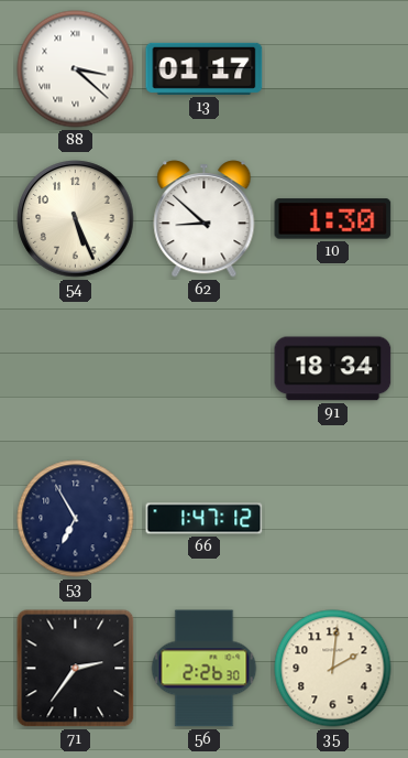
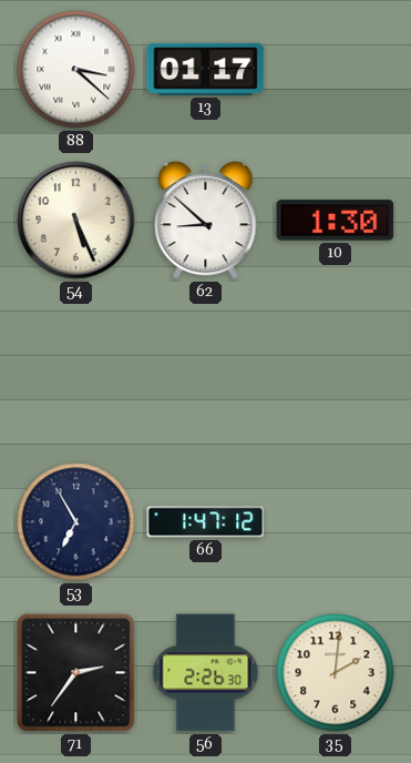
91: 18:34 -> none (333, 369)
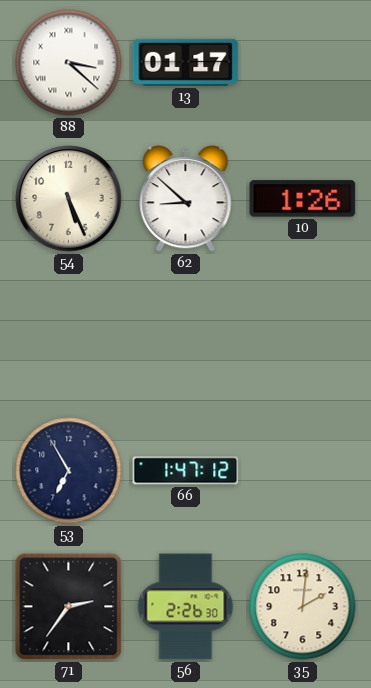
10: 1:30 -> 1:26 (303, 199)
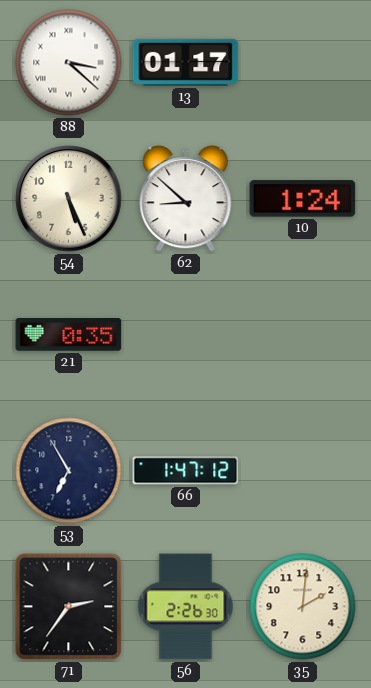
10: 1:26 -> 1:24 (303, 199)
21: none -> 0:35 (69, 335)
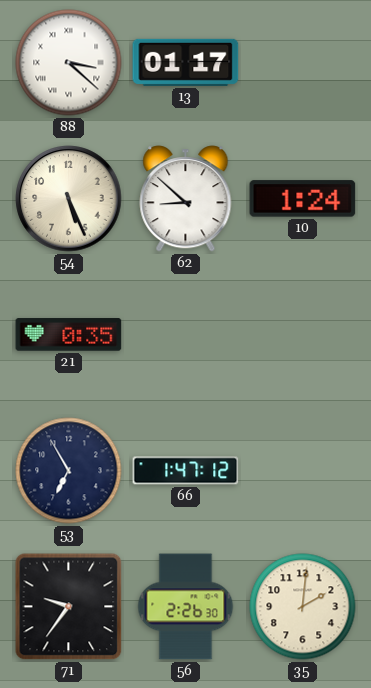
71: 2:36 -> 9:36 (69, 607)
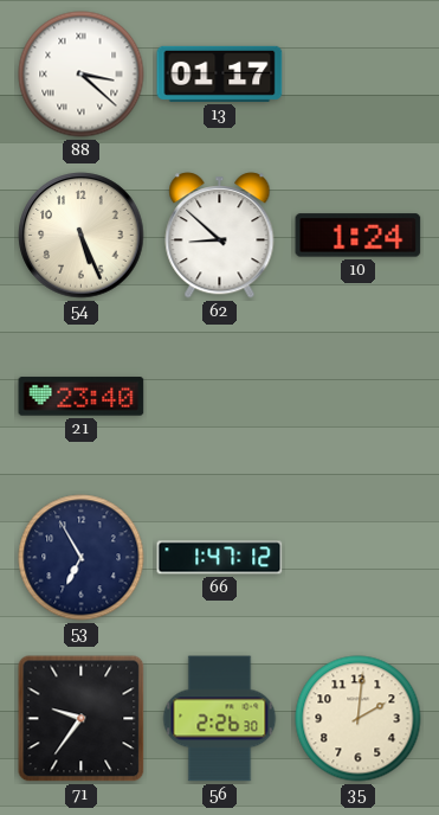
21: 0:35 -> 23:40 (82, 397)
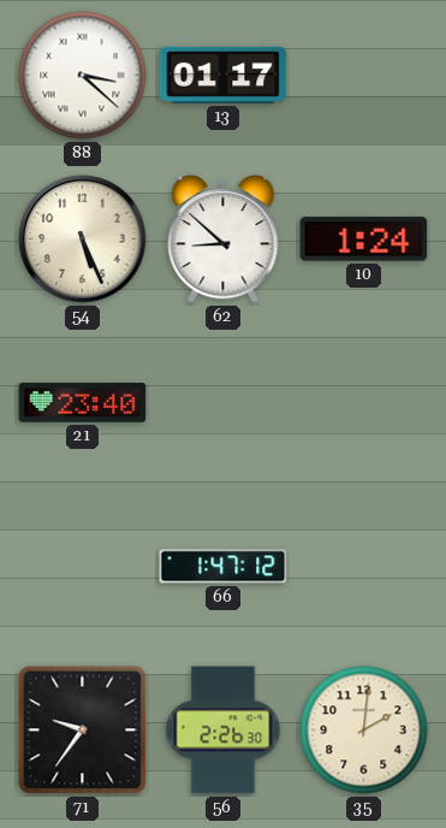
53: 6:55 -> none (82, 558)
